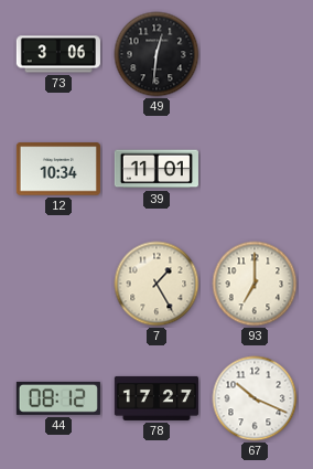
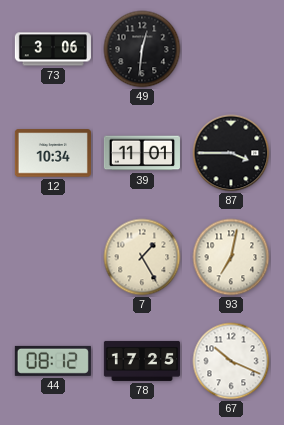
87: none -> 3:45 (231, 153)
93: 7:00 -> 7:02 (231, 257)
78: 17:27 -> 17:25 (142, 361)
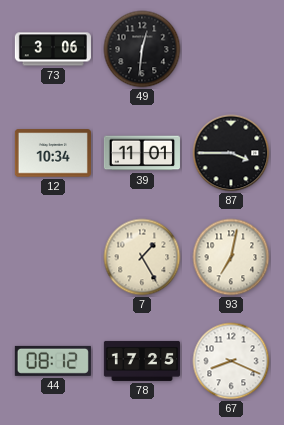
67: 10:19 -> 8:19 (231, 361)
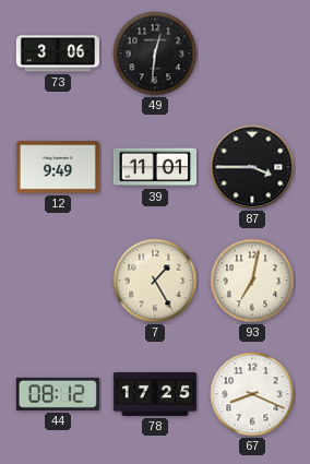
12: 10:34 -> 9:49 (58, 167)
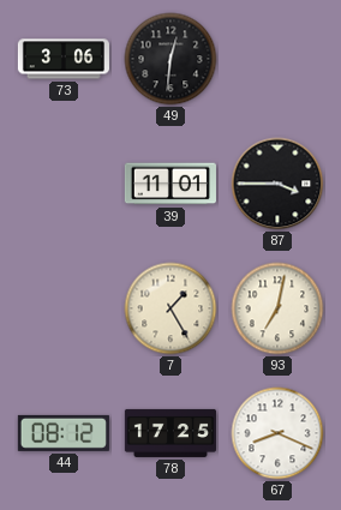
12: 9:49 -> none (58, 167)
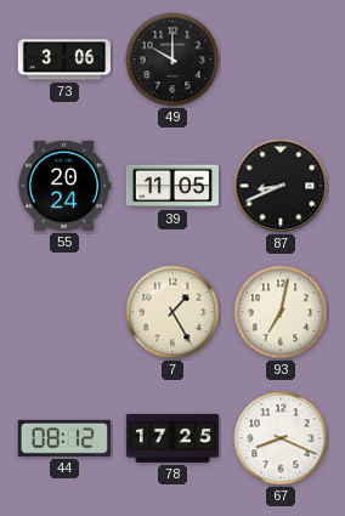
49: 12:31 -> 10:00 (172, 59)
55: none -> 20:24 (63, 186)
39: 11:01 -> 11:05 (172, 186)
87: 3:45 -> 8:41 (281, 186)
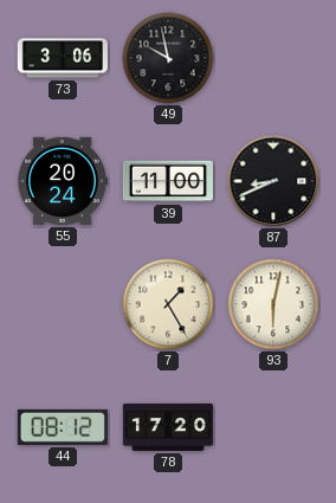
49: 10:00 -> 9:58 (168, 58)
39: 11:05 -> 11:00 (168, 181)
93: 7:02 -> 6:02 (273, 304)
78: 17:25 -> 17:20 (168, 427)
67: 8:19 -> none (281, 438)
